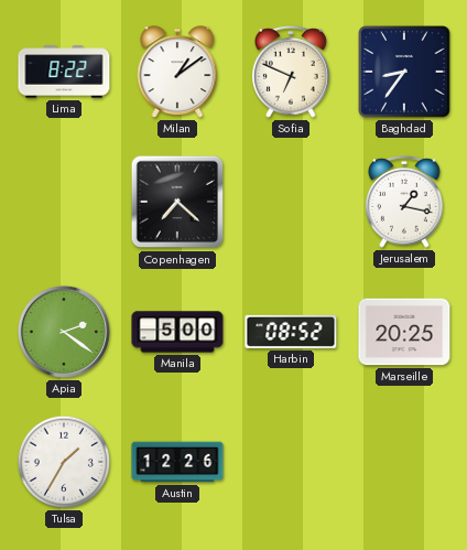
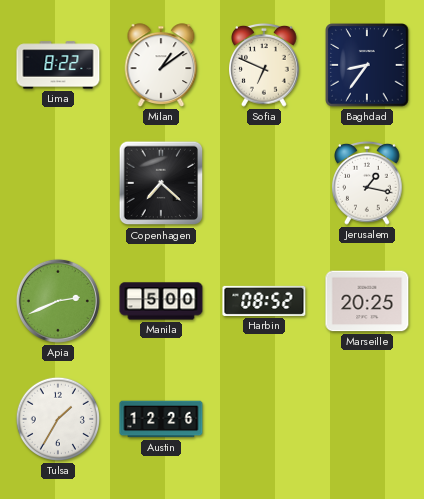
Apia: 2:21 -> 2:41 (58, 301)
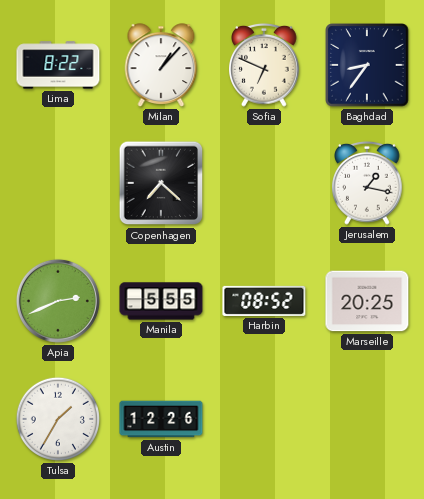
Milan: 1:09 -> 1:07 (161, 65)
Manila: 5:00 -> 5:55 (161, 301)
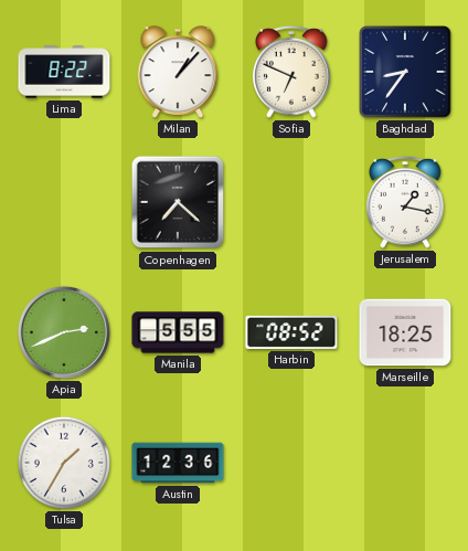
Marseille: 20:25 -> 18:25 (405, 332)
Austin: 12:26 -> 12:36 (178, 463)
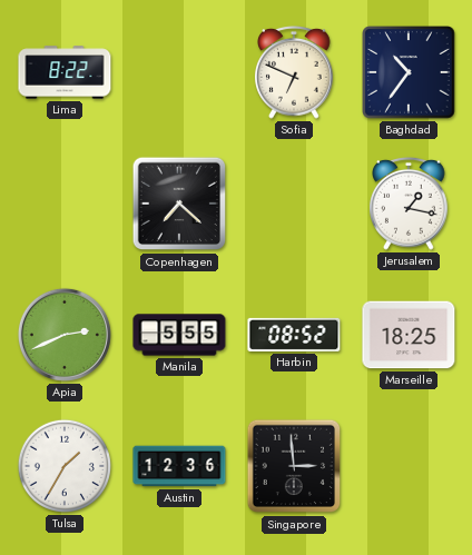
Milan: 1:07 -> none (178, 72)
Baghdad: 8:36 -> 10:36 (409, 72)
Singapore: none -> 2:59 (294, 466)
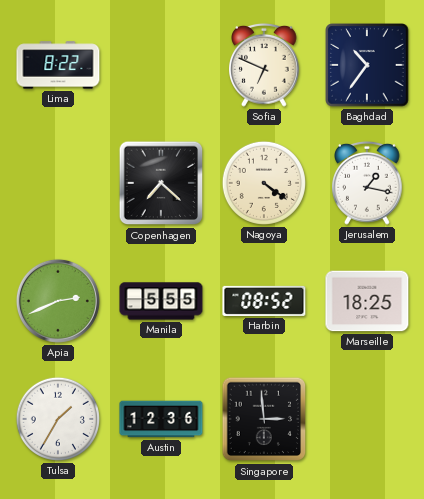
Nagoya: none -> 4:21 (264, 183)
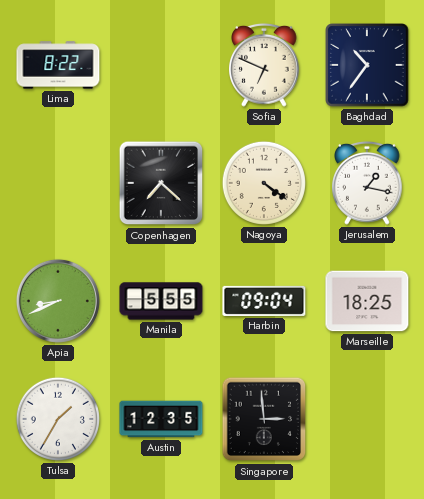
Apia: 2:41 -> 8:41 (58, 301)
Harbin: 08:52 -> 09:04 (264, 301)
Austin: 12:36 -> 12:35 (161, 419)
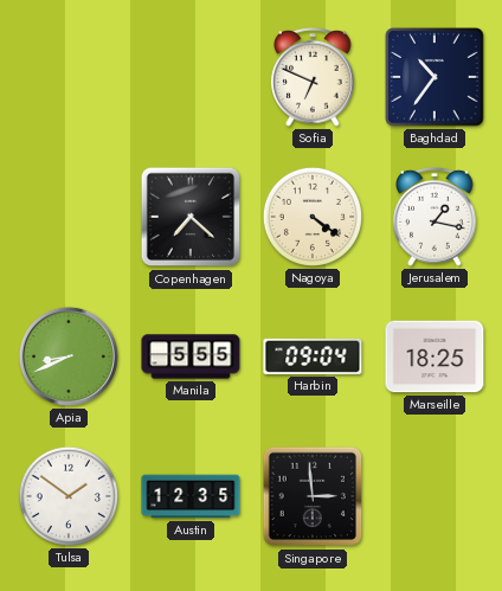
Lima: 8:22 -> none (58, 65)
Tulsa: 1:35 -> 1:51 (69, 496)
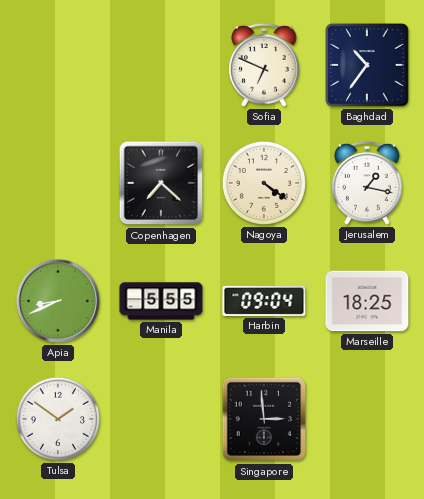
Austin: 12:35 -> none (191, 496)
